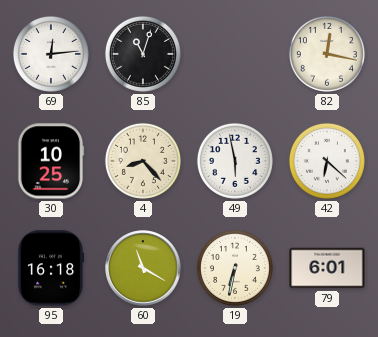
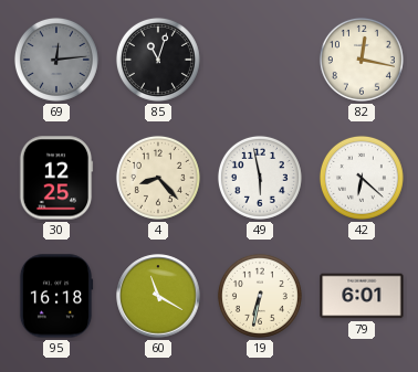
69 dial: white -> grey (56, 60)
30: 10:25 -> 12:25 (56, 178)
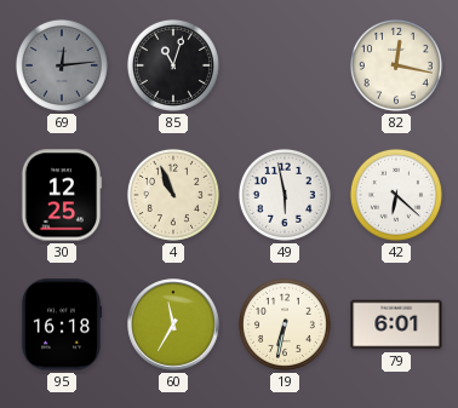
4: 8:23 -> 10:56 (173, 195)
60: 11:20 -> 11:35 (173, 324)
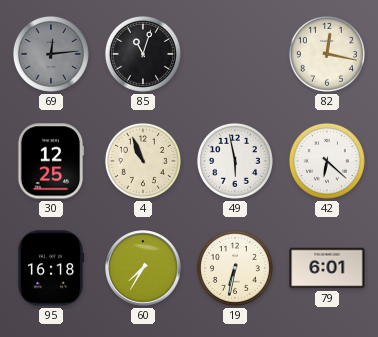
60: 11:35 -> 7:35 (143, 268)
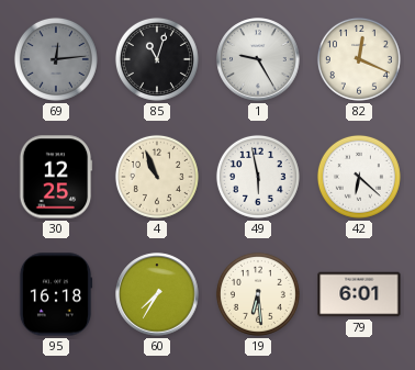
1: none -> 9:25 (258, 59)
82: 12:17 -> 12:19 (359, 59)
19: 6:32 -> 6:29 (258, 294)
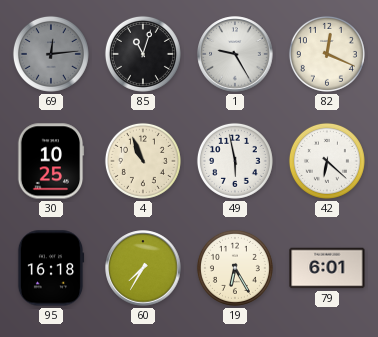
30: 12:25 -> 10:25 (51, 161)
19: 6:29 -> 6:25 (235, 268)
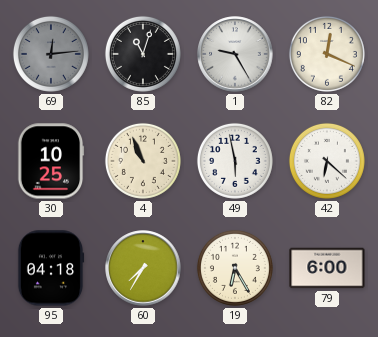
95: 16:18 -> 04:18 (51, 268)
79: 6:01 -> 6:00 (327, 268)
